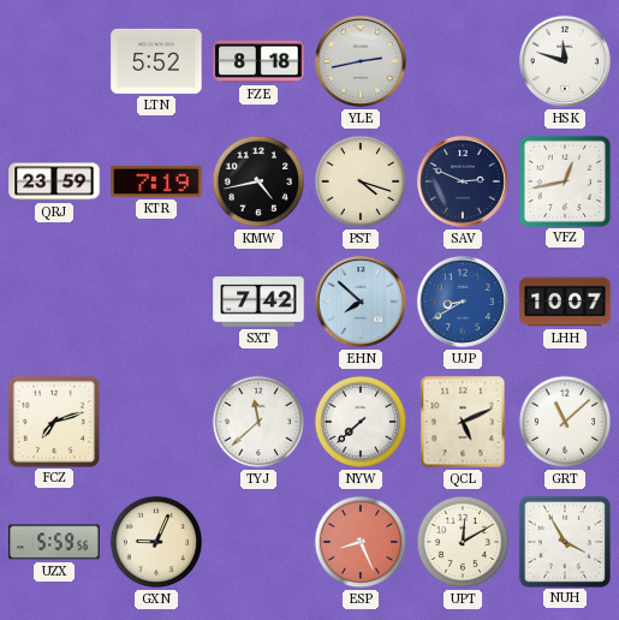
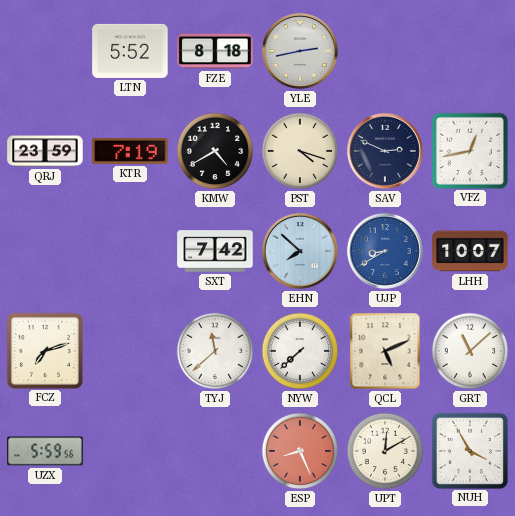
HSK: 11:48 -> none (565, 61)
KMW: 4:43 -> 4:40 (215, 151)
GXN: 9:04 -> none (156, 542)
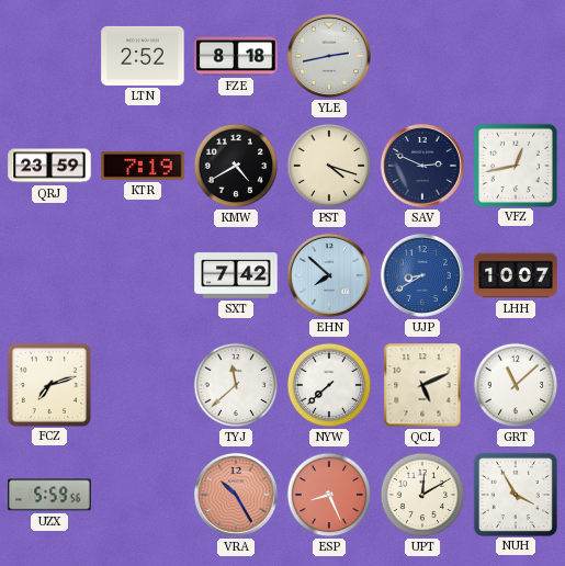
LTN: 5:52 -> 2:52 (143, 56)
VRA: none -> 10:25 (236, 495)
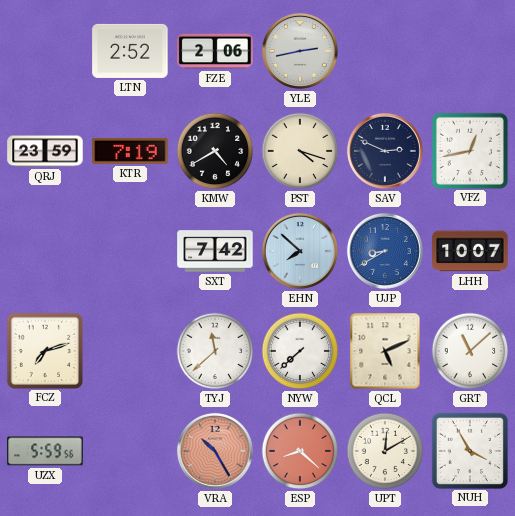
FZE: 8:18 -> 2:06 (215, 51)
ESP: 8:26 -> 8:22 (300, 451)
